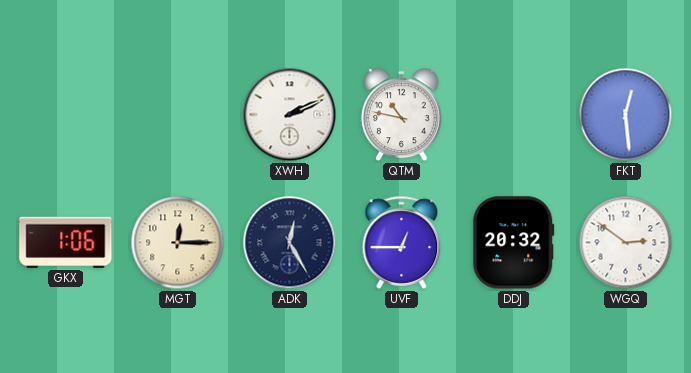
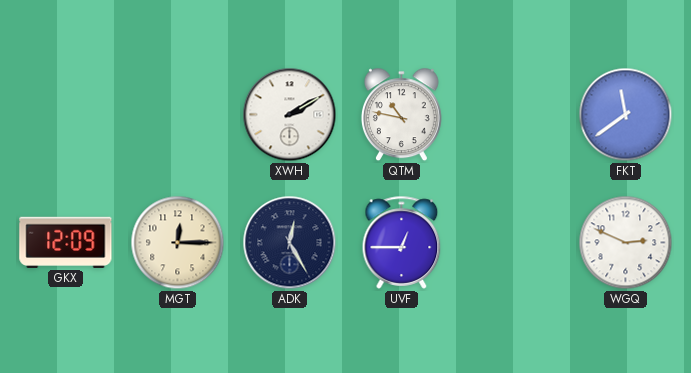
XWH: 2:11 -> 2:10 (290, 115)
FKT: 12:29 -> 11:39 (626, 115)
GKX: 1:06 -> 12:09 (66, 242)
DDJ: 20:32 -> none (514, 243)
WGQ: 2:51 -> 2:49 (626, 243)
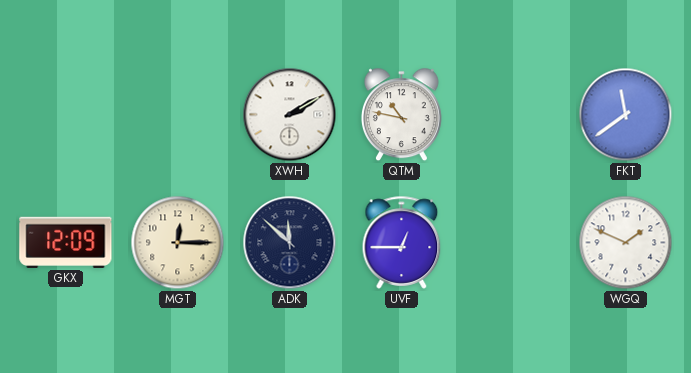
ADK: 12:25 -> 11:52 (290, 243)
WGQ: 2:49 -> 1:49 (626, 243)
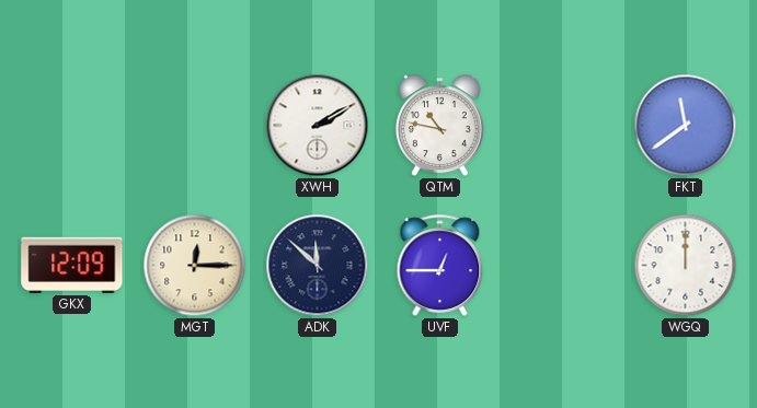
WGQ: 1:49 -> 12:00 (686, 266)
